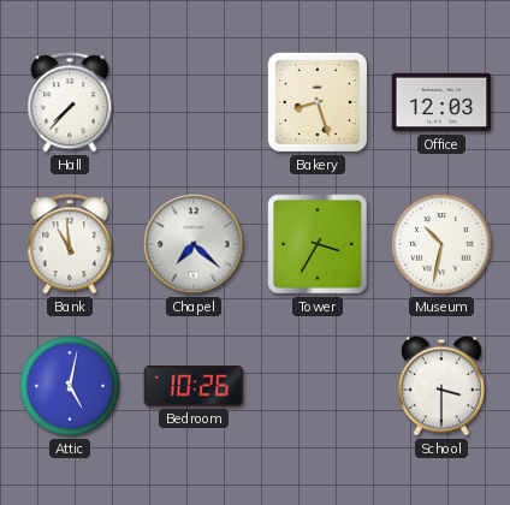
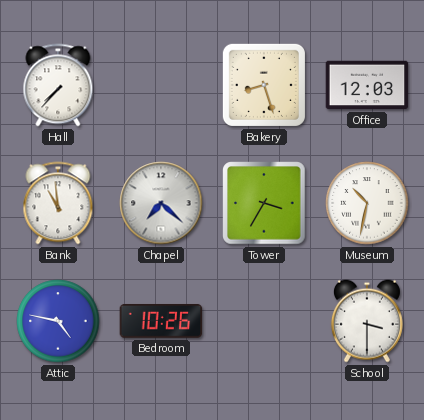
Attic: 5:02 -> 4:47 (58, 321)
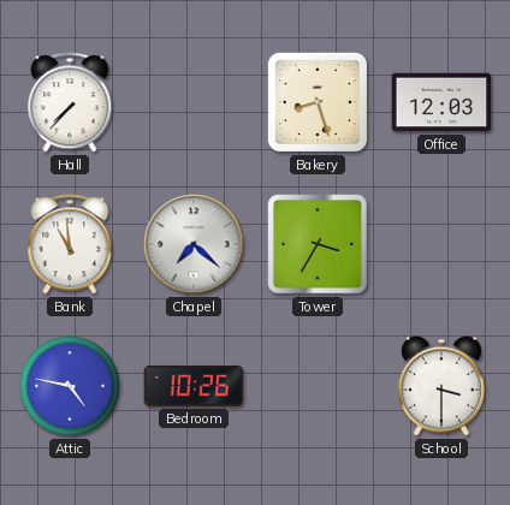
Museum: 10:32 -> none (367, 203)
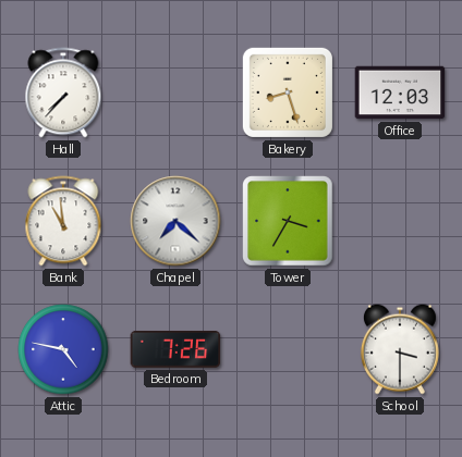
Bedroom: 10:26 -> 7:26 (175, 349)
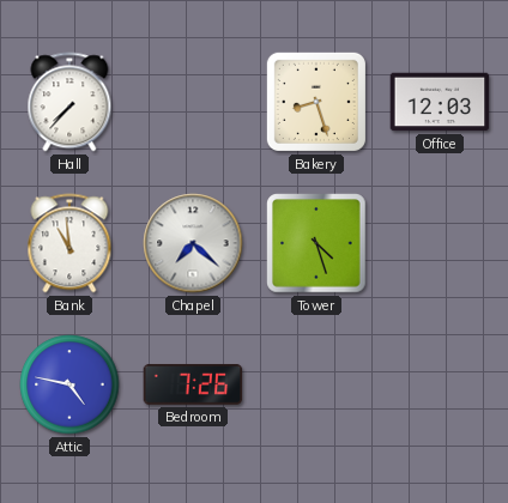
Tower: 3:35 -> 4:27 (316, 243)
School: 3:30 -> none (400, 349)
